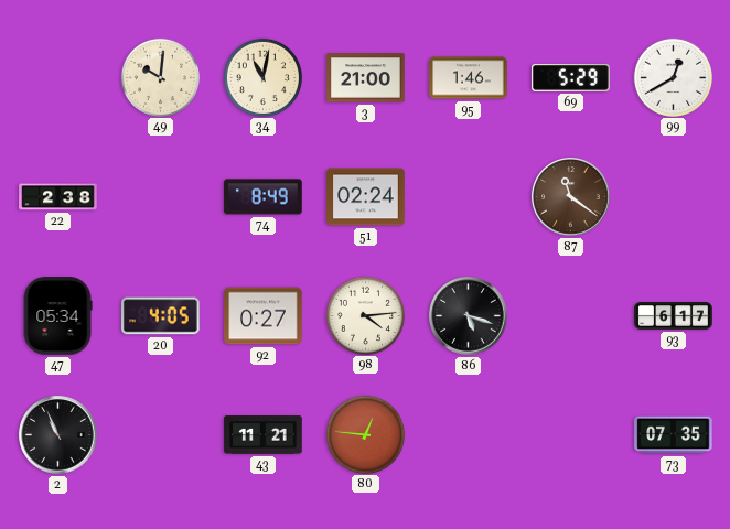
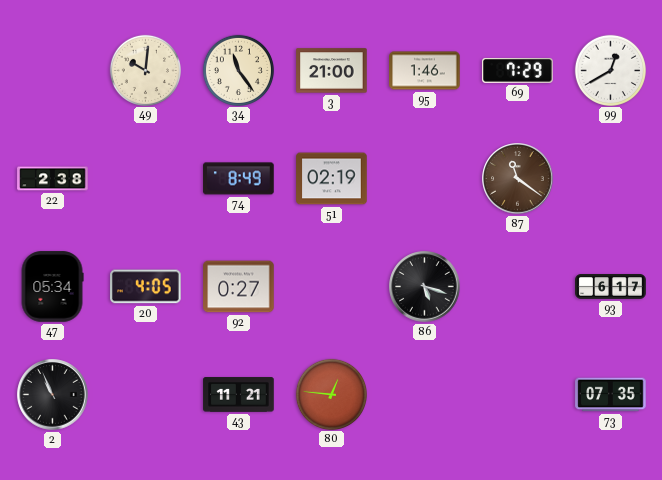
34: 11:02 -> 11:24 (238, 70)
69: 5:29 -> 7:29 (518, 70)
51: 02:24 -> 02:19 (332, 179)
98: 4:14 -> none (365, 315)
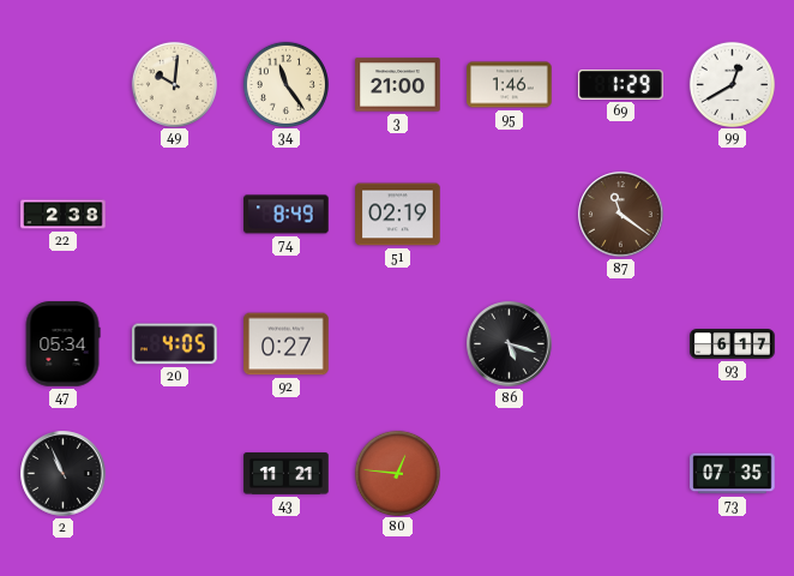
69: 7:29 -> 1:29 (621, 84)
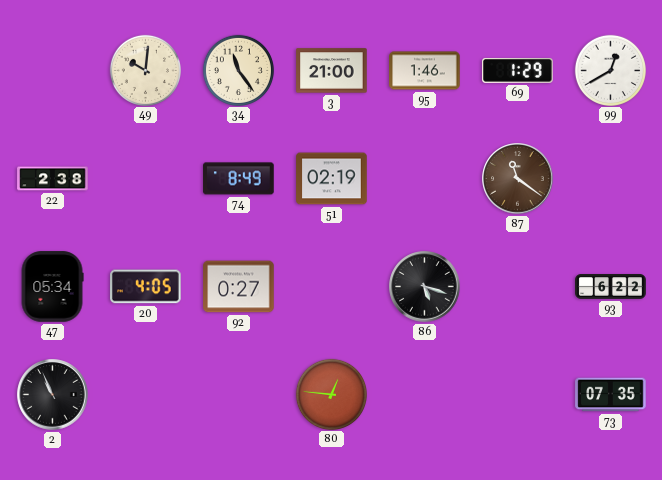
93: 6:17 -> 6:22 (611, 287)
43: 11:21 -> none (287, 474)
